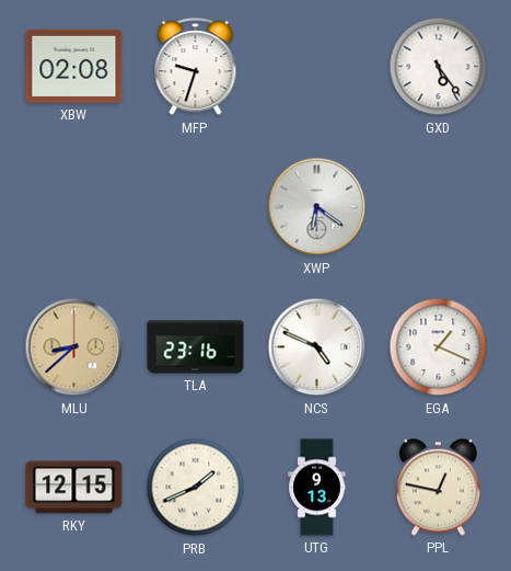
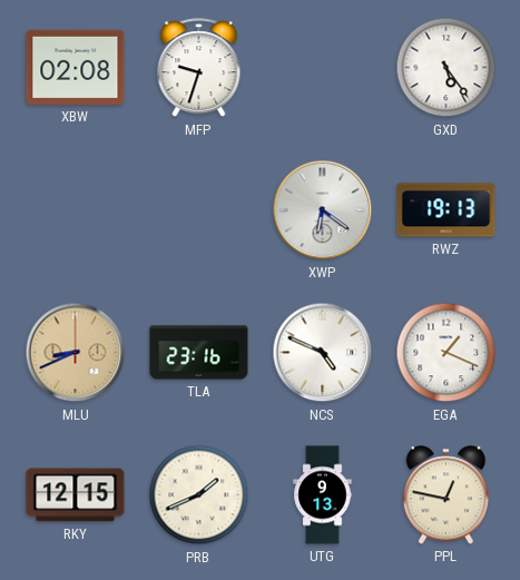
RWZ: none -> 19:13 (447, 210)
MLU: 8:38 -> 8:41 (76, 353)
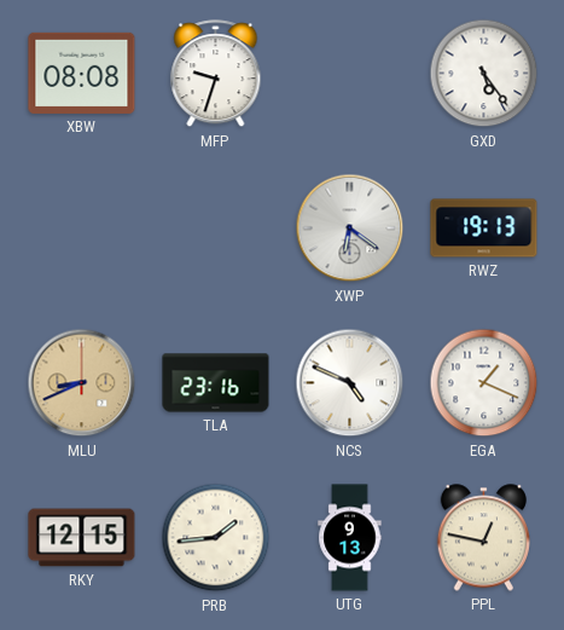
XBW: 02:08 -> 08:08 (82, 73)
PRB: 1:41 -> 1:44 (216, 538)
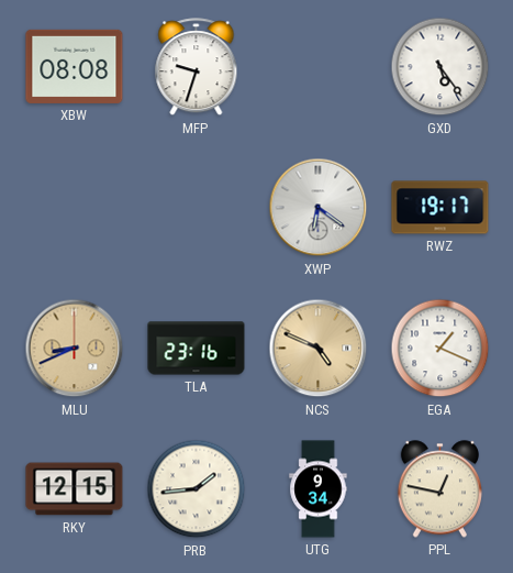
RWZ: 19:13 -> 19:17 (440, 208)
NCS dial: white -> champagne (319, 349)
UTG: 9:13 -> 9:34 (319, 489)
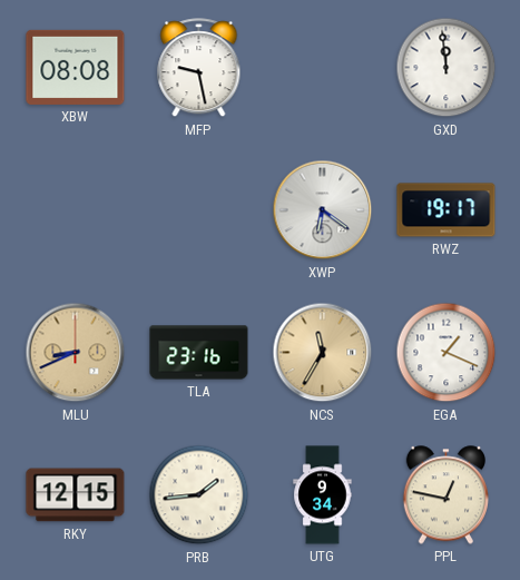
MFP: 9:33 -> 9:28 (199, 68)
GXD: 5:24 -> 11:59 (447, 68)
NCS: 4:49 -> 11:35 (323, 353)
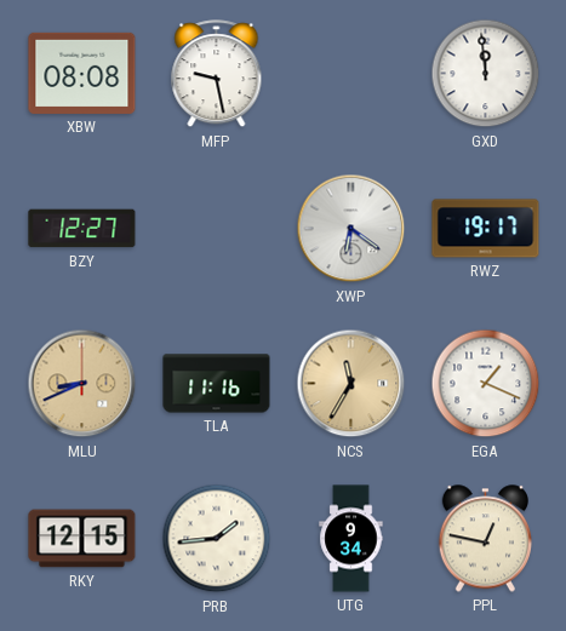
BZY: none -> 12:27 (82, 229)
TLA: 23:16 -> 11:16 (217, 384)
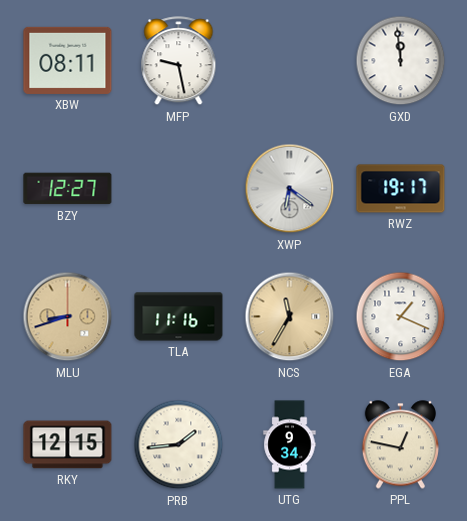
XBW: 08:08 -> 08:11 (68, 60)
MLU: 8:41 -> 8:42 (68, 317)
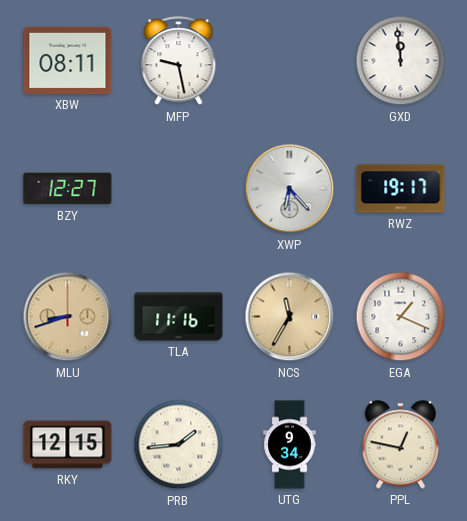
XWP: 6:21 -> 6:23 (290, 189)
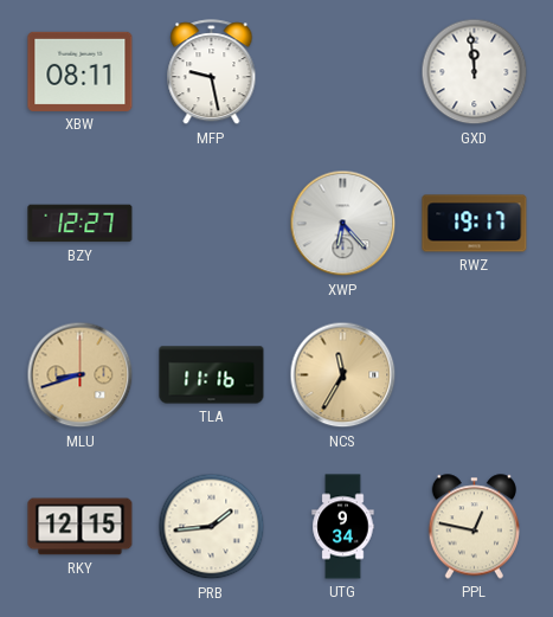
EGA: 1:19 -> none (401, 317)
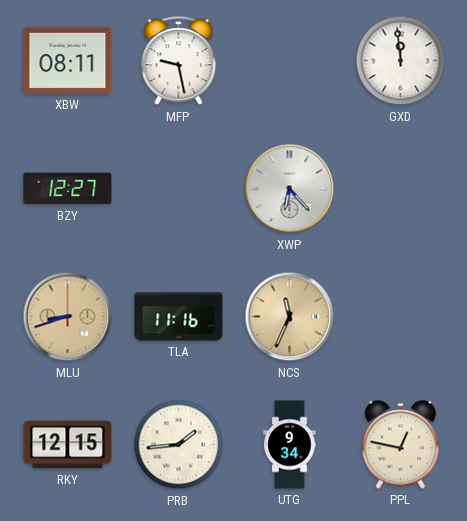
RWZ: 19:17 -> none (475, 224)
NCS: 11:35 -> 11:34 (290, 317)
